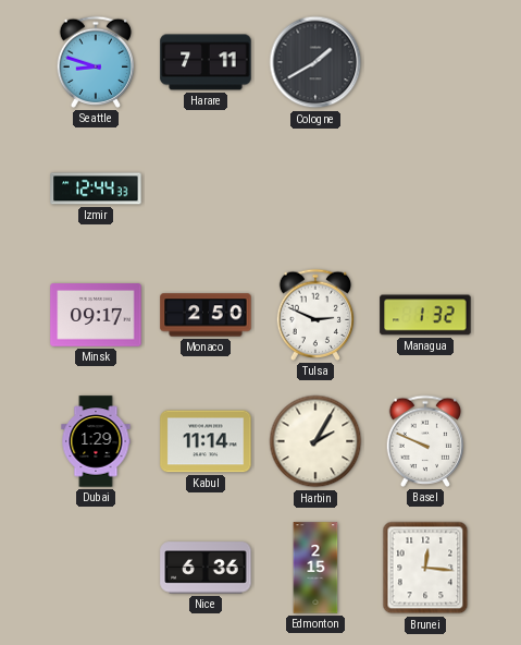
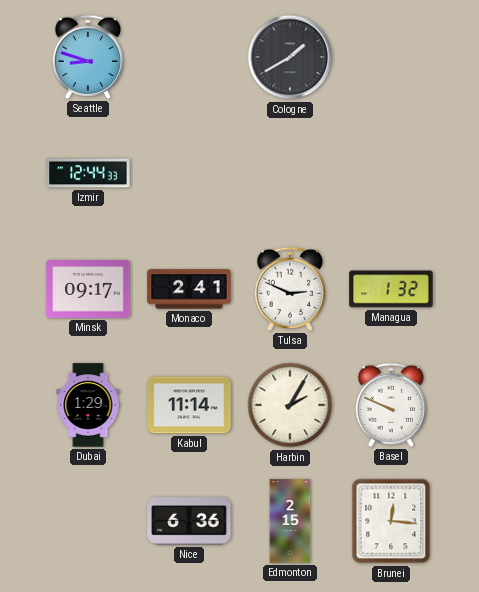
Harare: 7:11 -> none (206, 62)
Monaco: 2:50 -> 2:41 (189, 289)
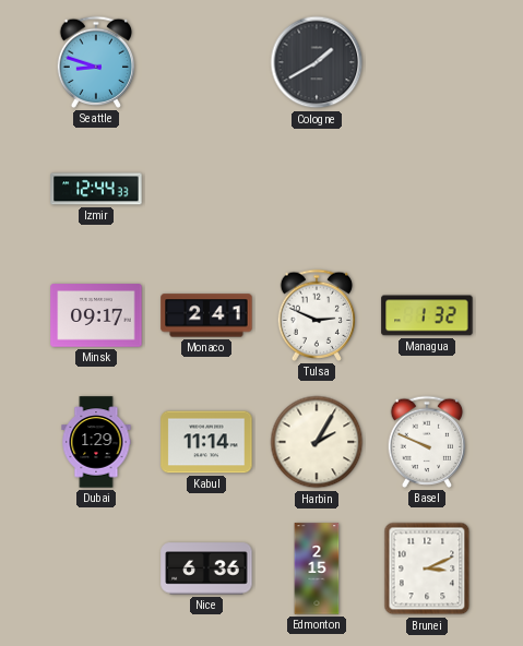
Brunei: 12:16 -> 3:11 (427, 569)
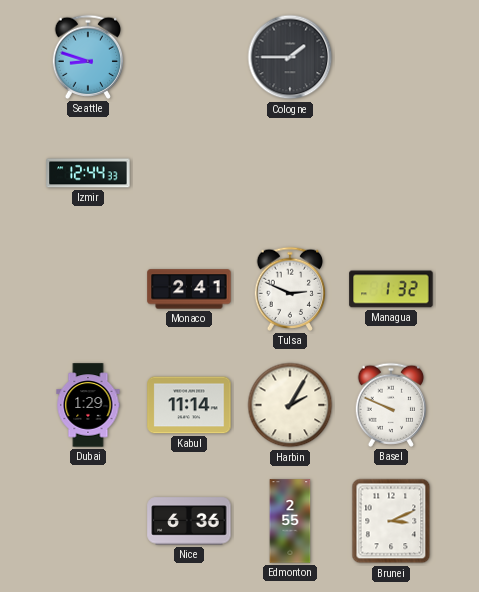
Cologne: 1:40 -> 1:45 (290, 57)
Minsk: 09:17 -> none (96, 315)
Edmonton: 2:15 -> 2:55 (290, 521)
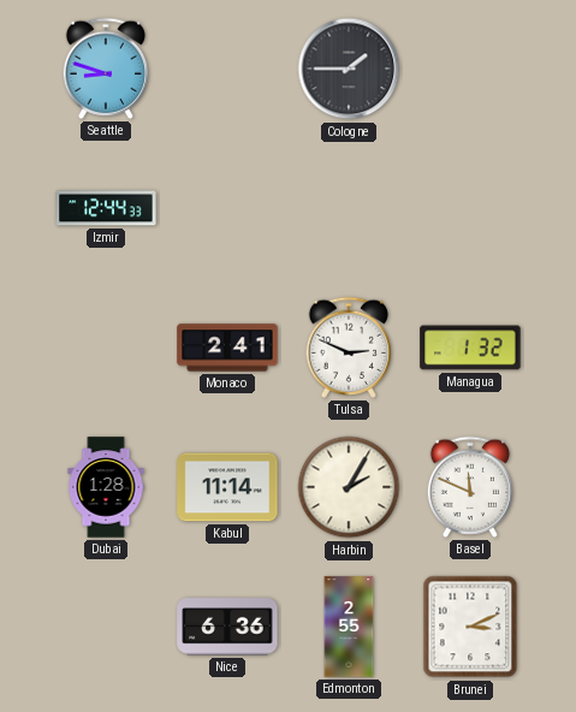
Dubai: 1:29 -> 1:28 (106, 487)
Basel: 9:49 -> 11:49 (470, 487)
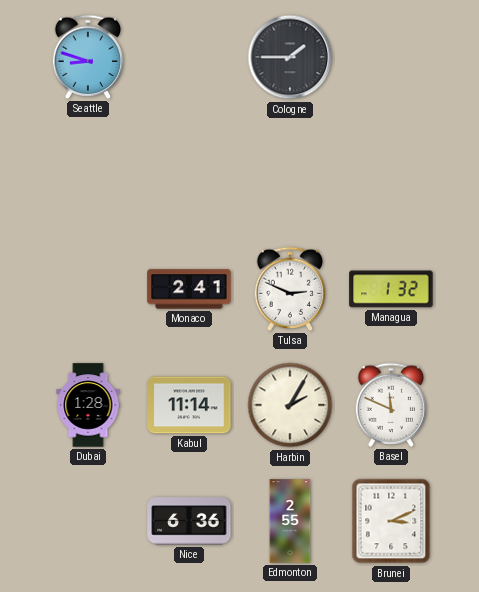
Izmir: 12:44 -> none (106, 208)
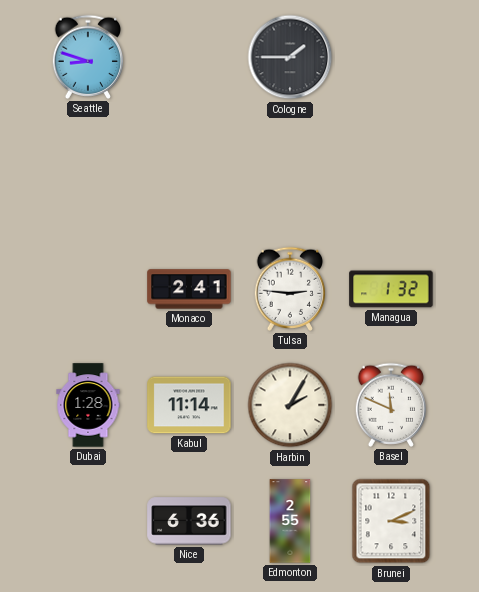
Tulsa: 2:49 -> 2:46 (290, 289)
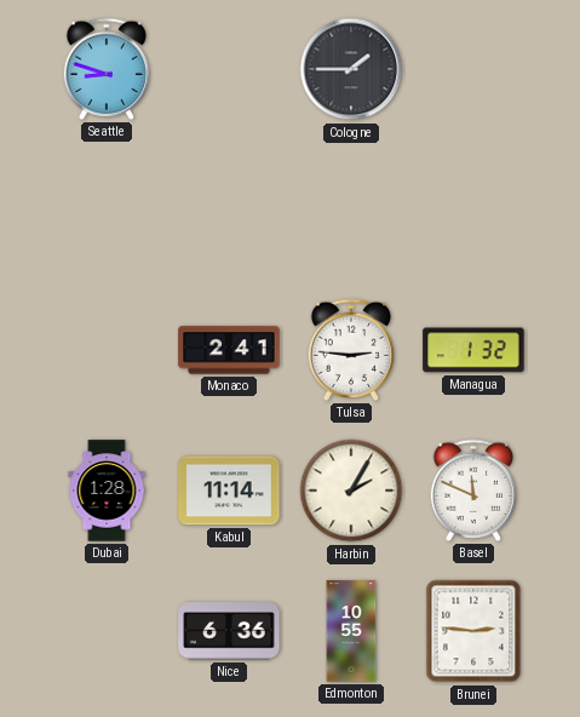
Edmonton: 2:55 -> 10:55 (351, 631)
Brunei: 3:11 -> 2:46 (473, 631)
